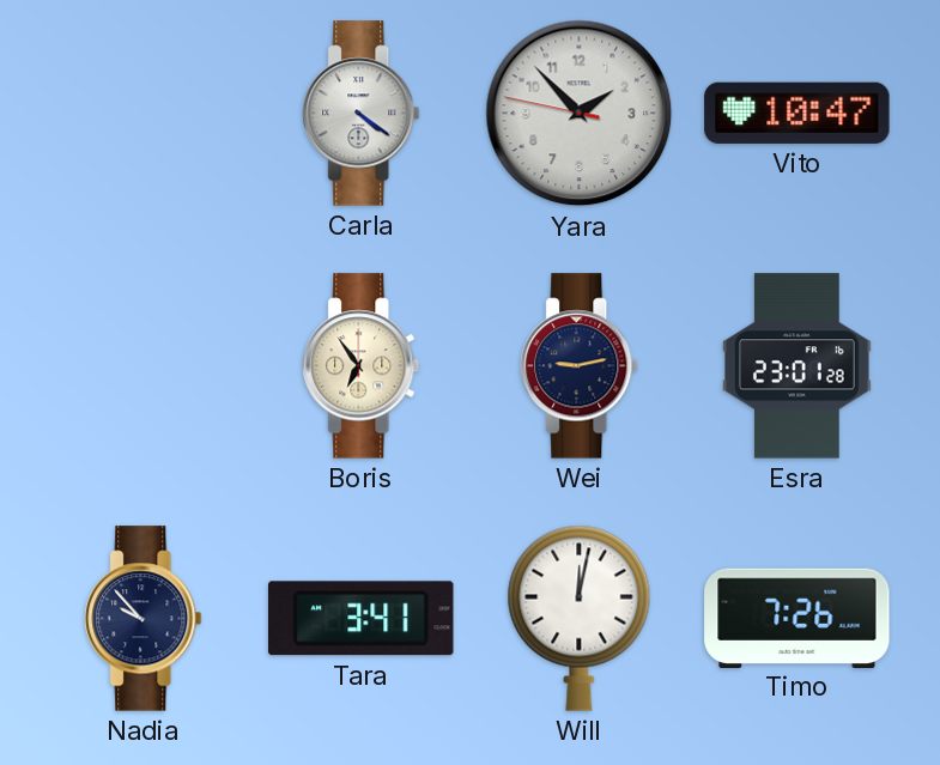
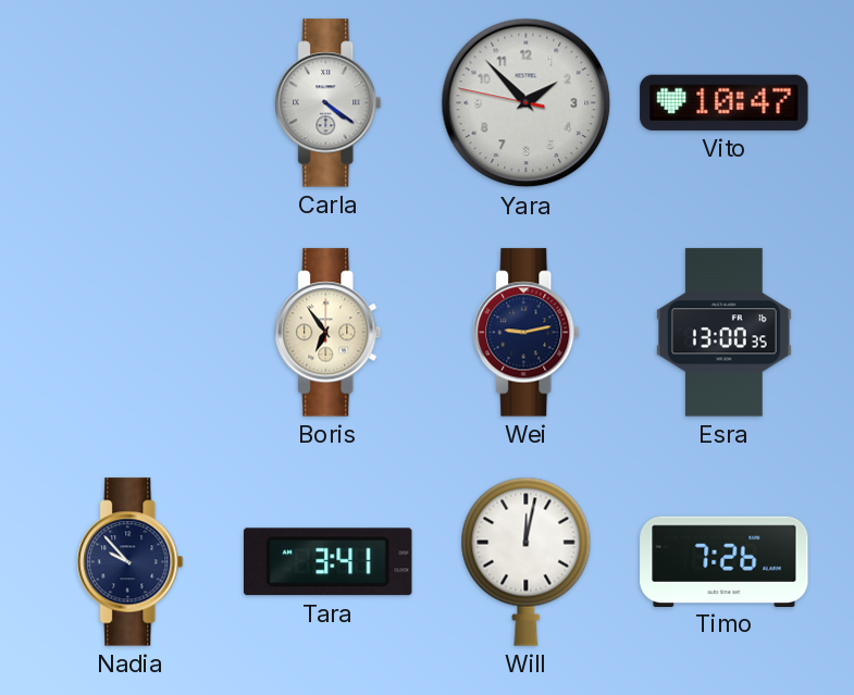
Esra: 23:01 -> 13:00 (723, 333)
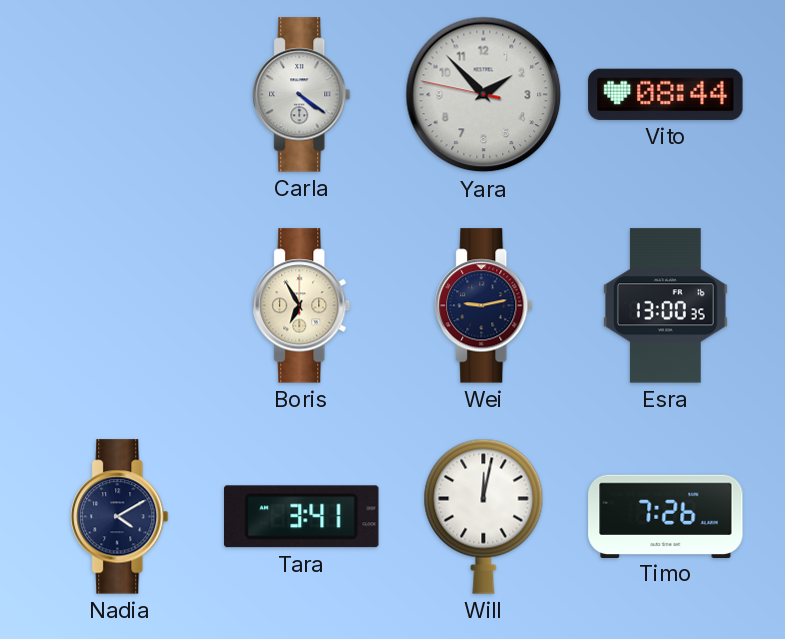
Vito: 10:47 -> 08:44 (666, 94)
Boris: 6:54 -> 6:55 (302, 306)
Nadia: 9:53 -> 4:10 (120, 517)
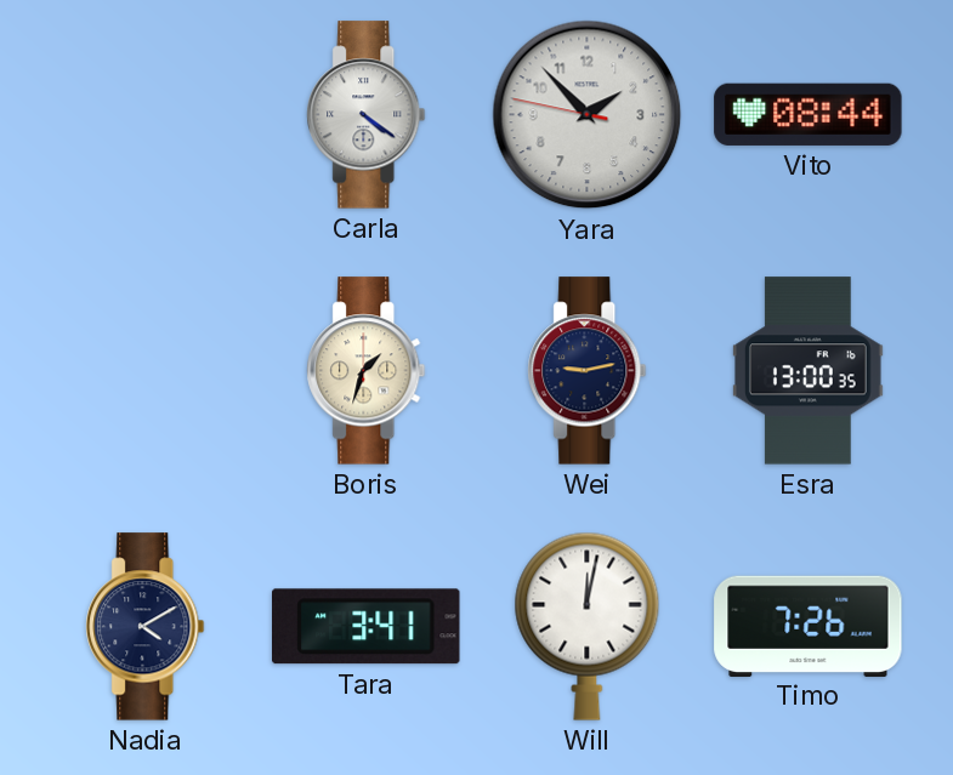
Boris: 6:55 -> 1:33 (367, 371)
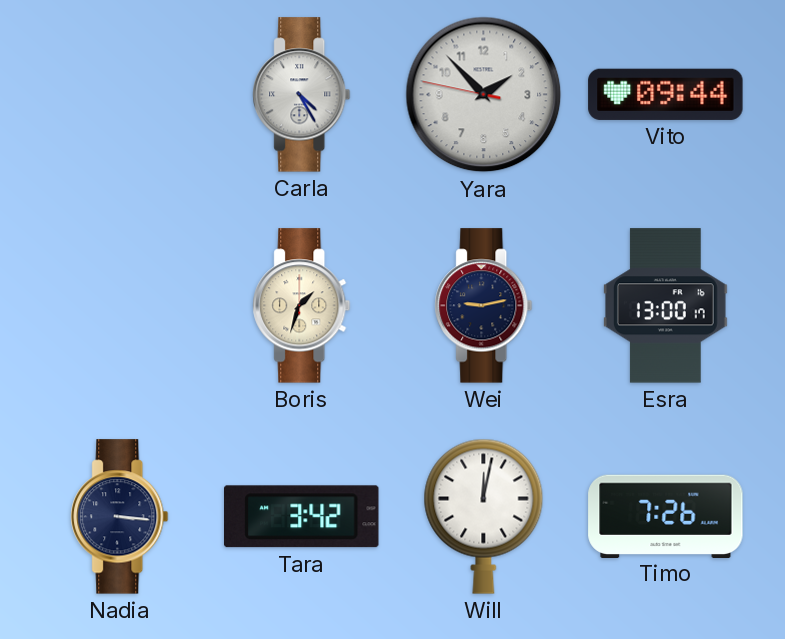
Carla: 4:21 -> 4:25 (302, 95)
Vito: 08:44 -> 09:44 (666, 94)
Esra: 13:00:35 -> 13:00:17 (665, 306)
Nadia: 4:10 -> 3:16 (120, 517)
Tara: 3:41 -> 3:42 (302, 517)
